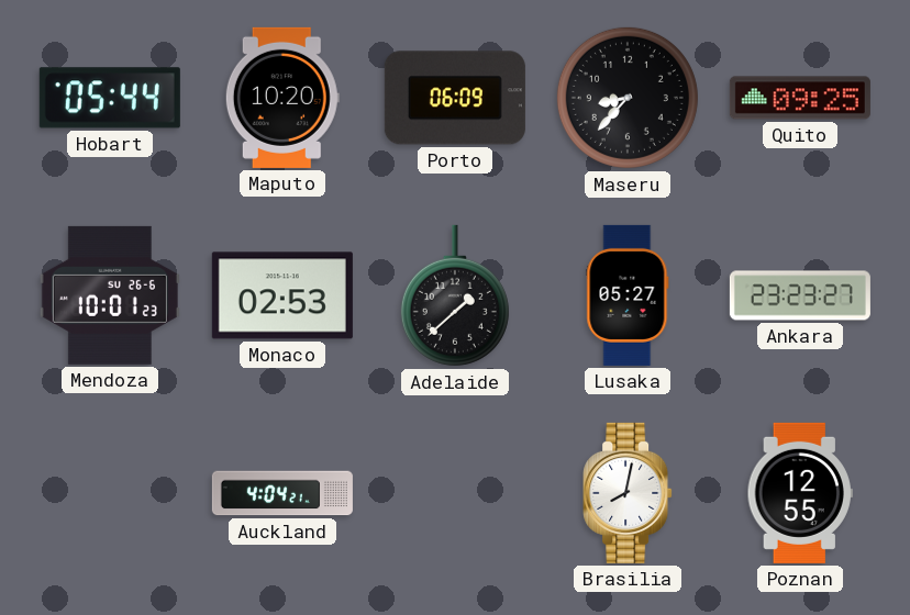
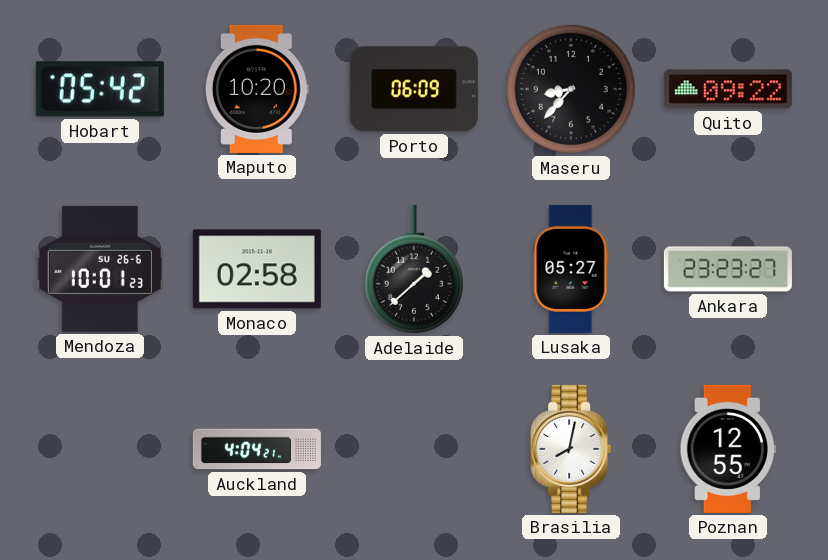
Hobart: 05:44 -> 05:42 (100, 89)
Quito: 09:25 -> 09:22 (728, 89)
Monaco: 02:53 -> 02:58 (257, 269)
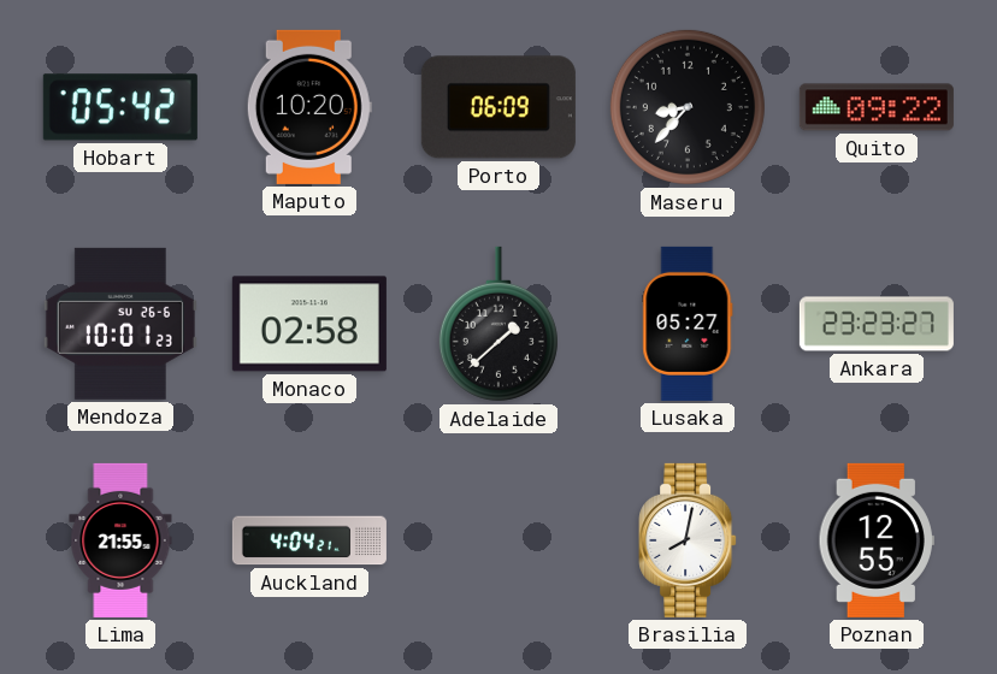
Lima: none -> 21:55 (120, 540)
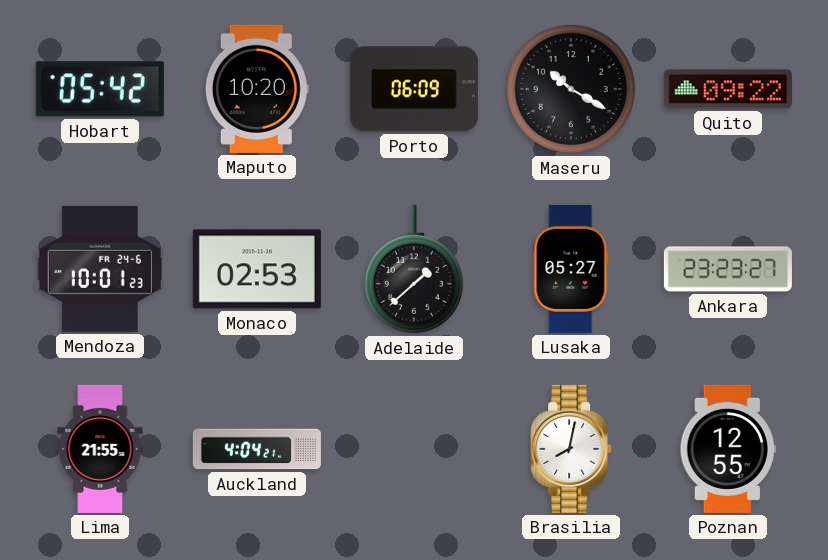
Maseru: 8:37 -> 10:20 (571, 89)
Mendoza date: SU 26-6 -> FR 24-6 (100, 269)
Monaco: 02:58 -> 02:53 (257, 269)
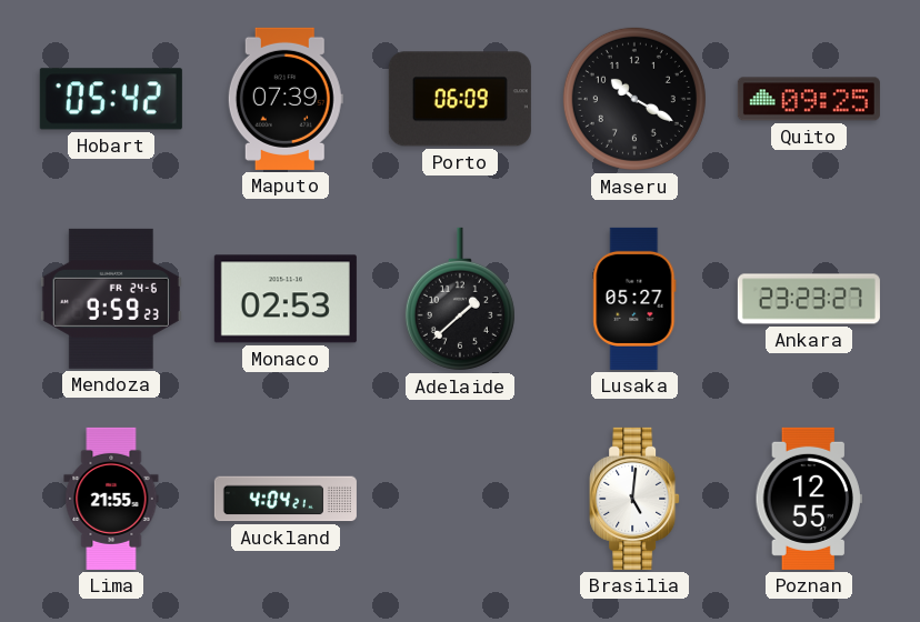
Maputo: 10:20 -> 07:39 (286, 99)
Quito: 09:22 -> 09:25 (809, 99)
Mendoza: 10:01 -> 9:59 (111, 299)
Brasilia: 8:02 -> 5:01 (634, 499)
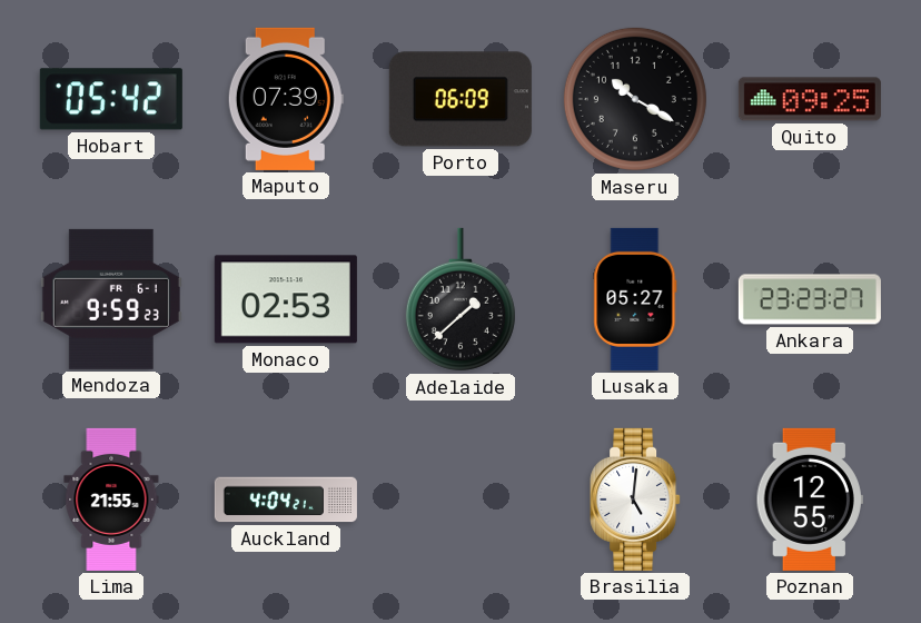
Mendoza date: FR 24-6 -> FR 6-1 (111, 299)
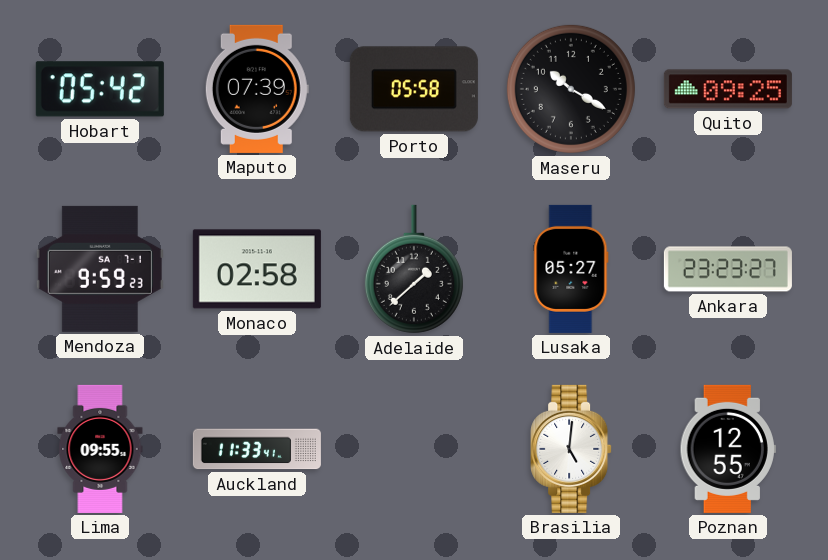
Porto: 06:09 -> 05:58 (414, 89)
Mendoza date: FR 6-1 -> SA 7-1 (100, 269)
Monaco: 02:53 -> 02:58 (257, 269)
Lima: 21:55 -> 09:55 (100, 449)
Auckland: 4:04 -> 11:33 (257, 449)
